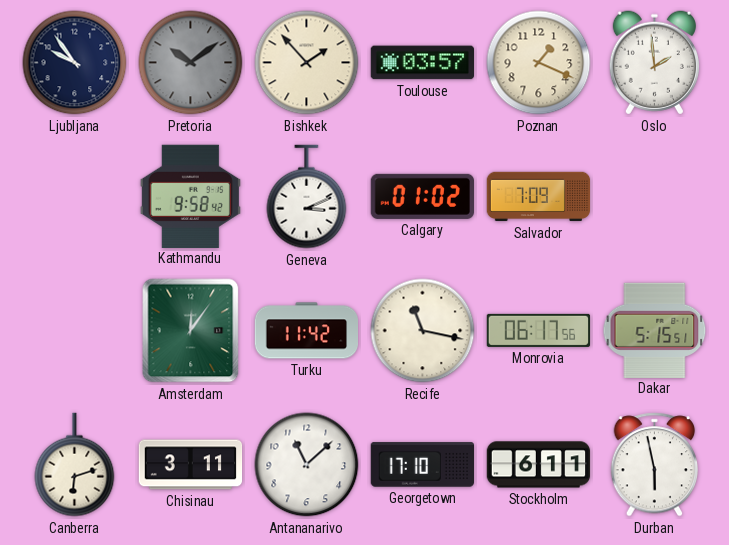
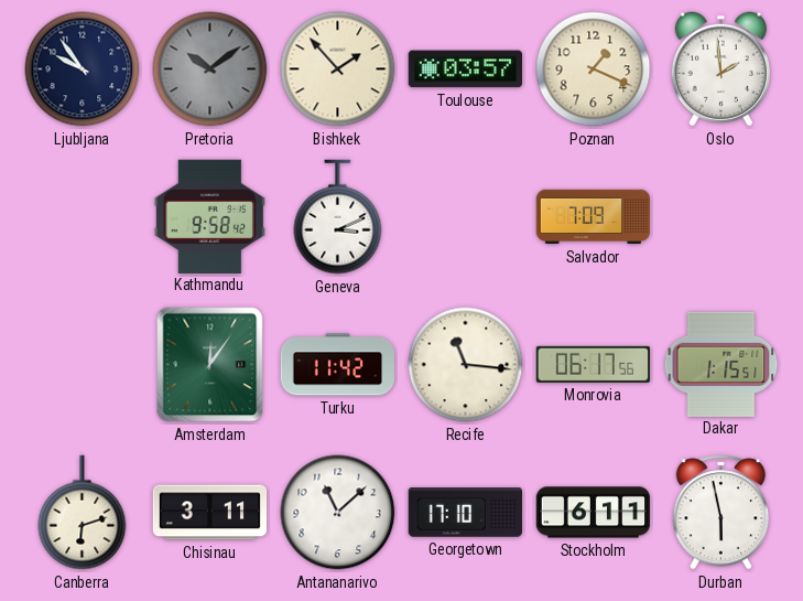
Calgary: 01:02 -> none (422, 196)
Recife: 11:17 -> 11:16 (466, 365)
Dakar: 5:15 -> 1:15 (721, 364)
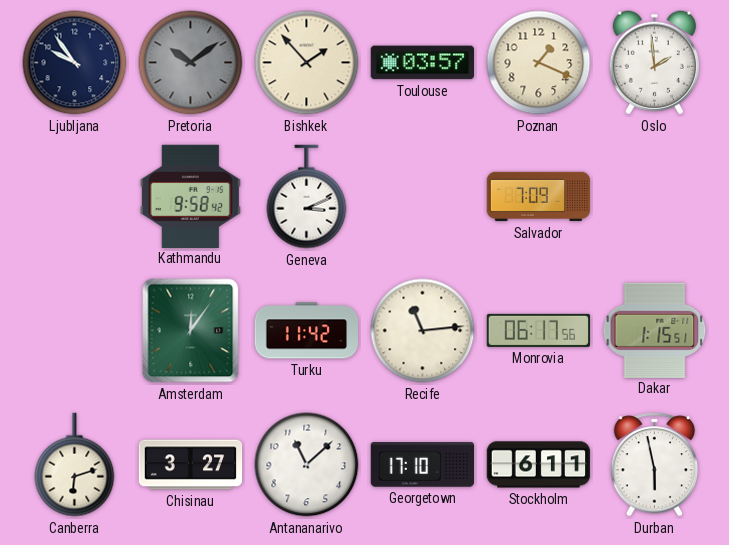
Recife: 11:16 -> 11:14 (423, 331)
Chisinau: 3:11 -> 3:27 (191, 465)
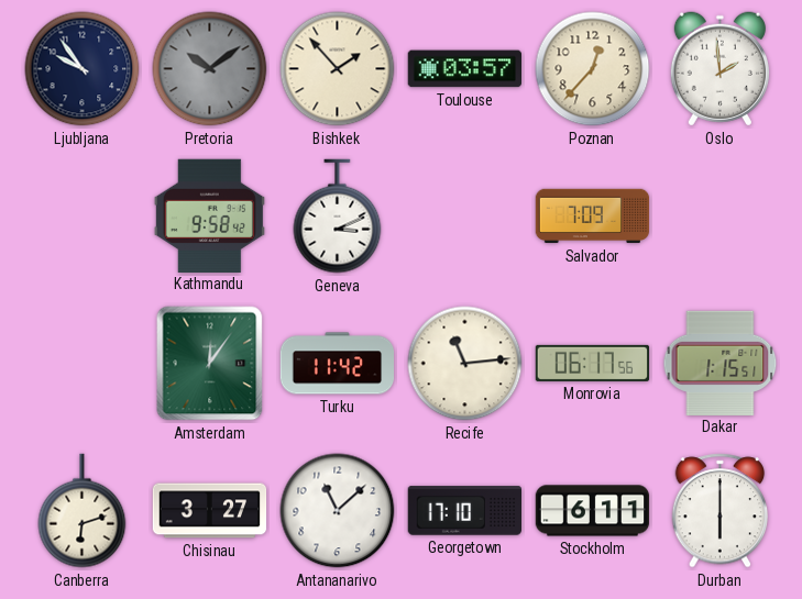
Poznan: 1:19 -> 12:37 (593, 69)
Durban: 5:58 -> 6:00 (721, 511)
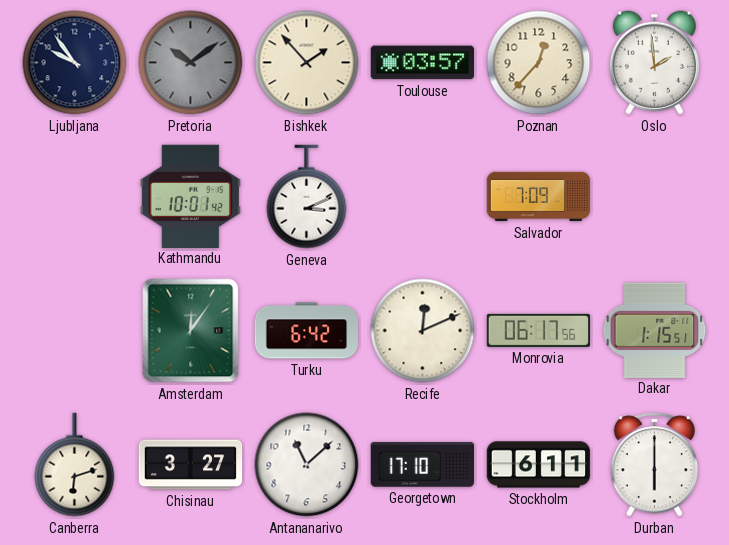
Kathmandu: 9:58 -> 10:01 (190, 196)
Turku: 11:42 -> 6:42 (307, 331)
Recife: 11:14 -> 12:11 (423, 331)
